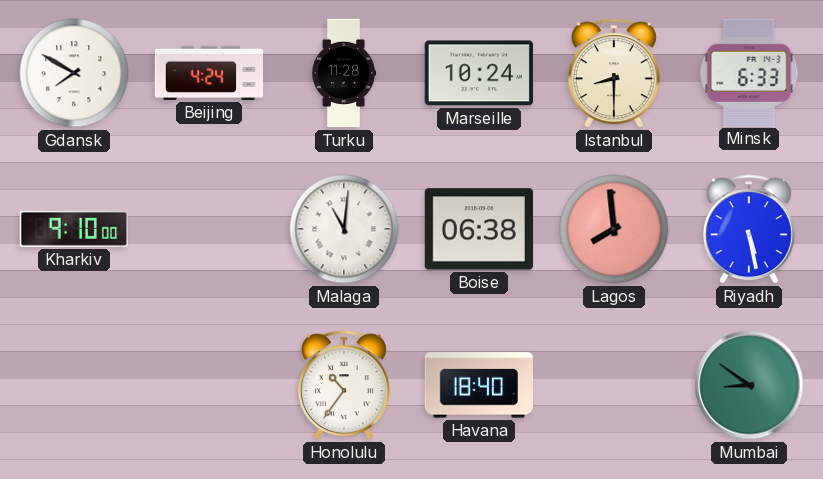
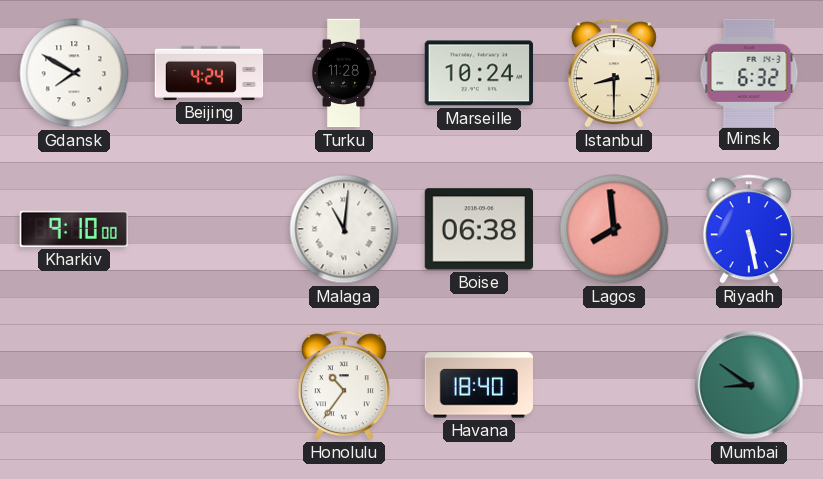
Minsk: 6:33 -> 6:32 (749, 72)
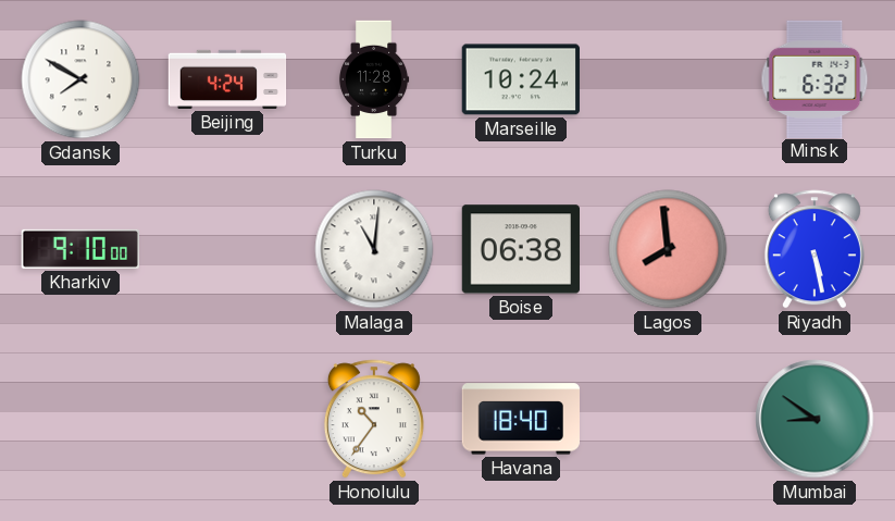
Istanbul: 8:30 -> none (614, 73)
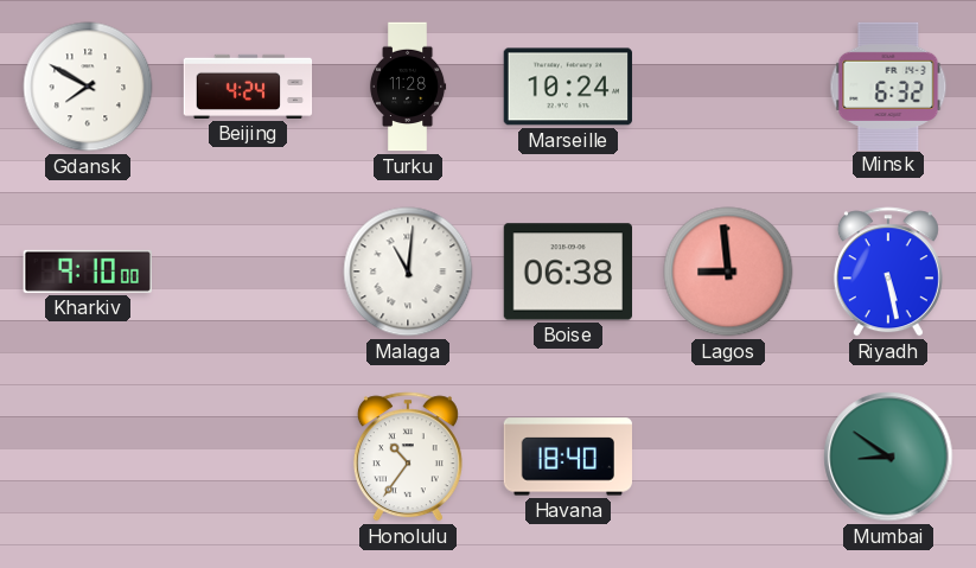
Lagos: 7:59 -> 8:59 (728, 272)
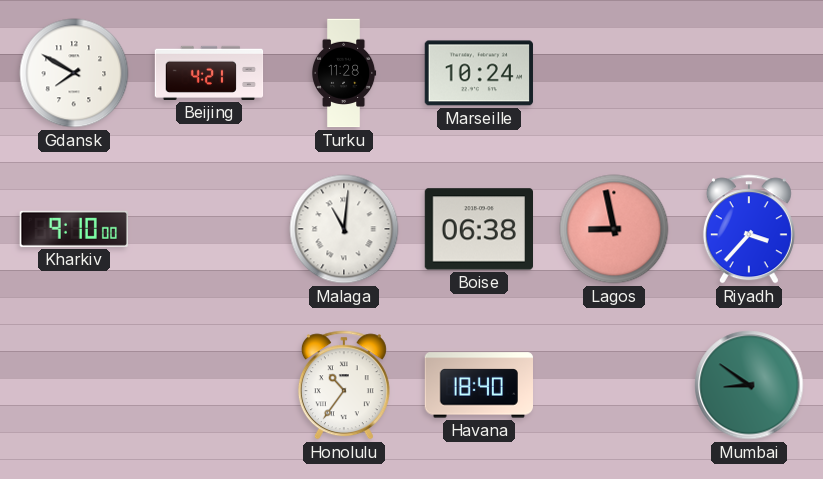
Beijing: 4:24 -> 4:21 (209, 73)
Minsk: 6:32 -> none (888, 85)
Lagos: 8:59 -> 8:58 (614, 229)
Riyadh: 5:28 -> 3:37 (749, 229)
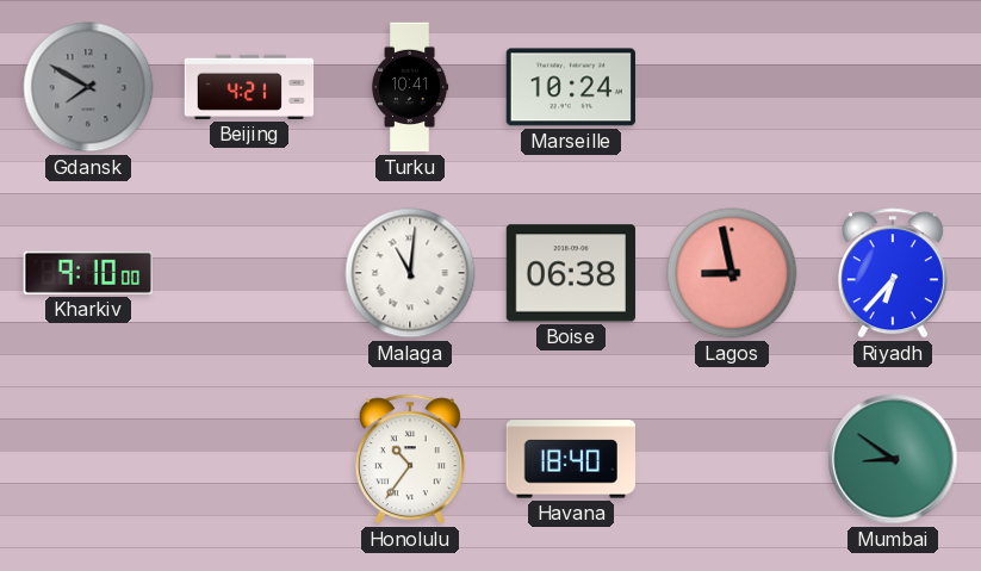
Gdansk dial: white -> grey (88, 87)
Turku: 11:28 -> 10:41 (410, 87)
Riyadh: 3:37 -> 6:37 (893, 273)
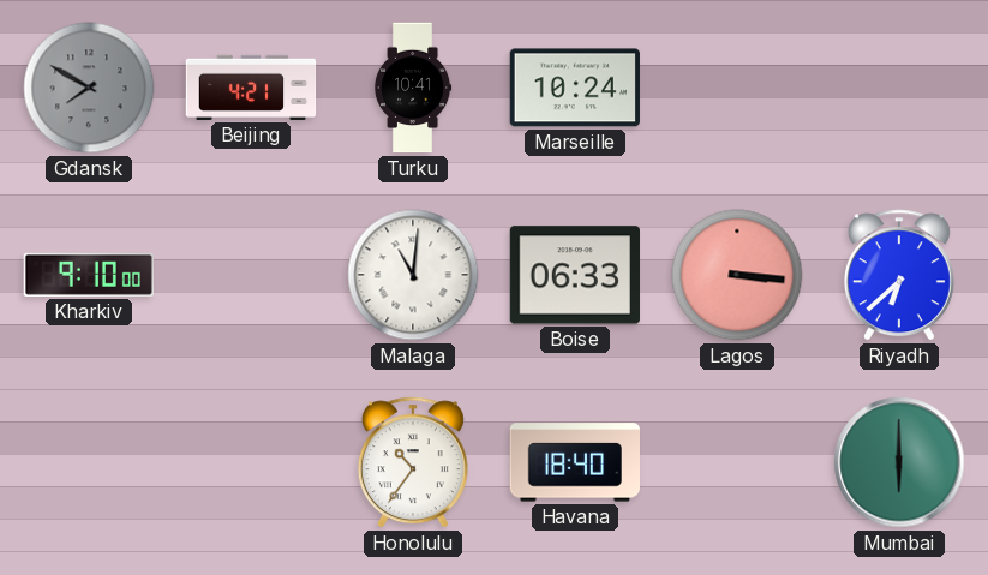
Boise: 06:38 -> 06:33 (574, 275)
Lagos: 8:58 -> 3:16 (737, 275)
Riyadh: 6:37 -> 6:38 (899, 275)
Mumbai: 8:51 -> 6:00 (899, 462)
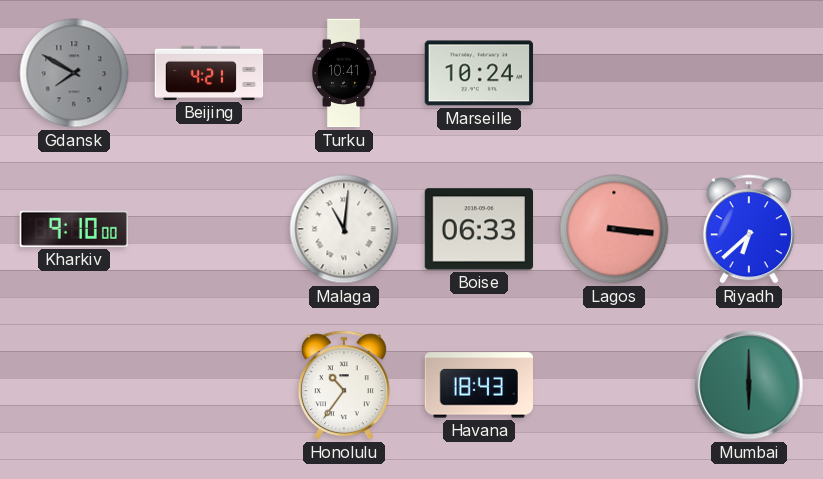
Havana: 18:40 -> 18:43 (478, 385)
